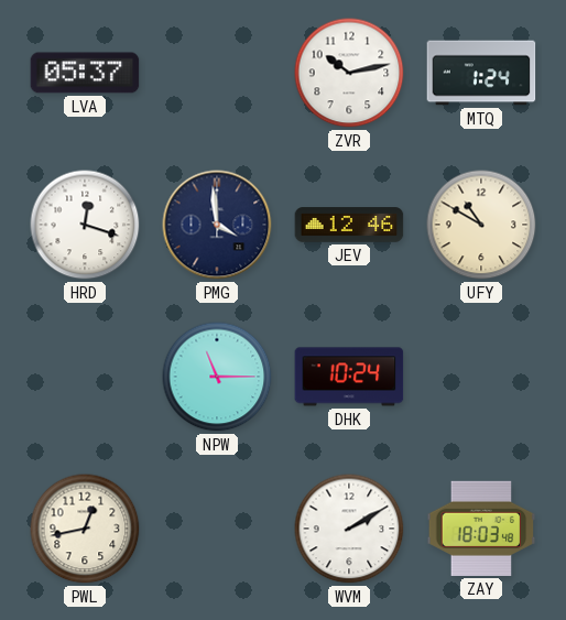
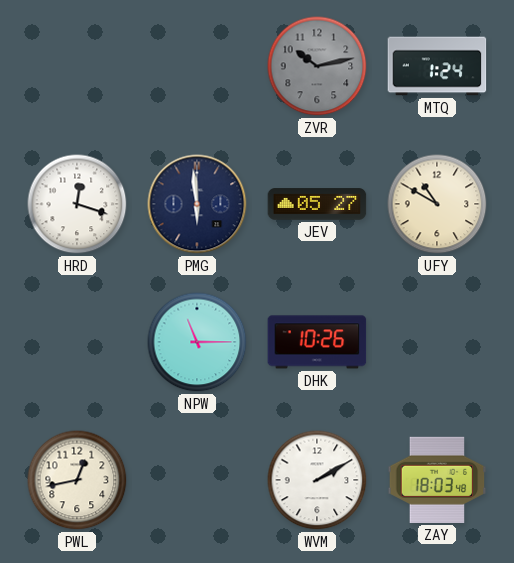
LVA: 05:37 -> none (85, 73)
ZVR dial: white -> grey (317, 66)
PMG: 3:59 -> 5:59 (197, 204)
JEV: 12:46 -> 05:27 (317, 204)
DHK: 10:24 -> 10:26 (317, 342)
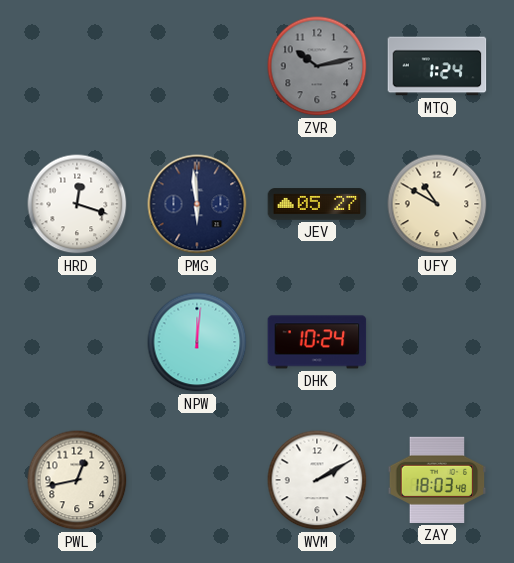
NPW: 11:15 -> 12:01 (197, 342)
DHK: 10:26 -> 10:24 (317, 342)
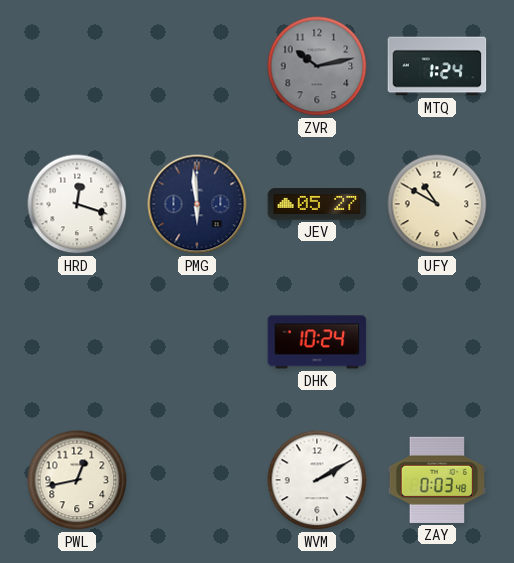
NPW: 12:01 -> none (197, 342)
ZAY: 18:03 -> 0:03 (437, 480)
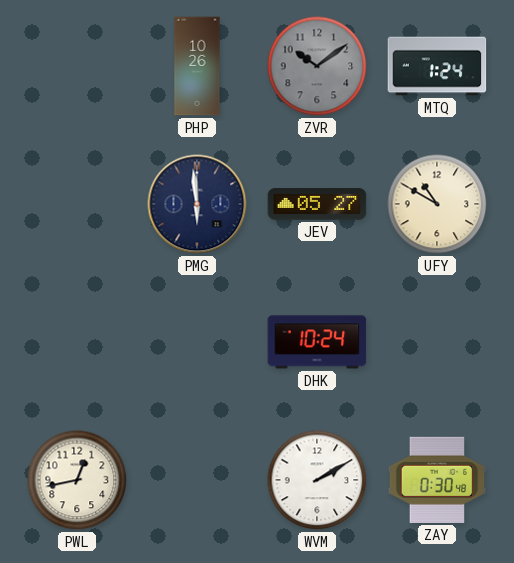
PHP: none -> 10:26 (197, 66)
ZVR: 10:13 -> 10:09 (317, 66)
HRD: 12:18 -> none (77, 204)
ZAY: 0:03 -> 0:30 (437, 480)
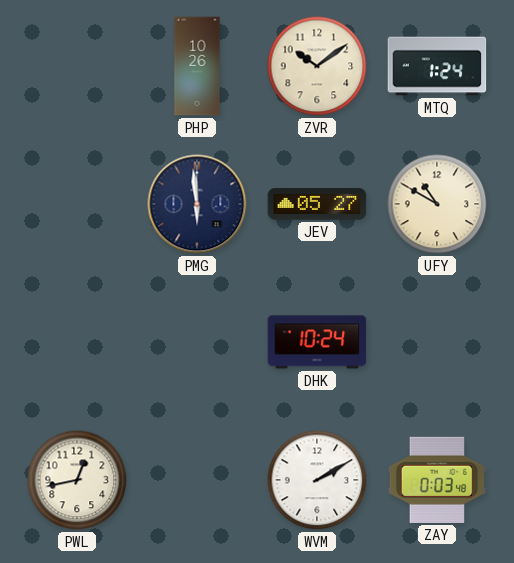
ZVR dial: grey -> cream (317, 66)
ZAY: 0:30 -> 0:03 (437, 480)
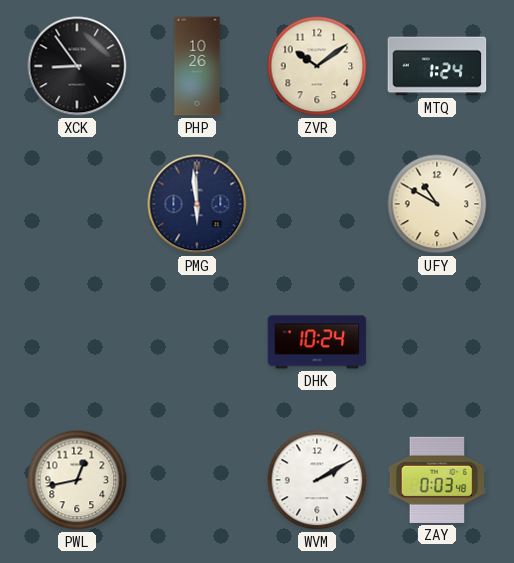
XCK: none -> 8:54 (77, 66)
JEV: 05:27 -> none (317, 204)
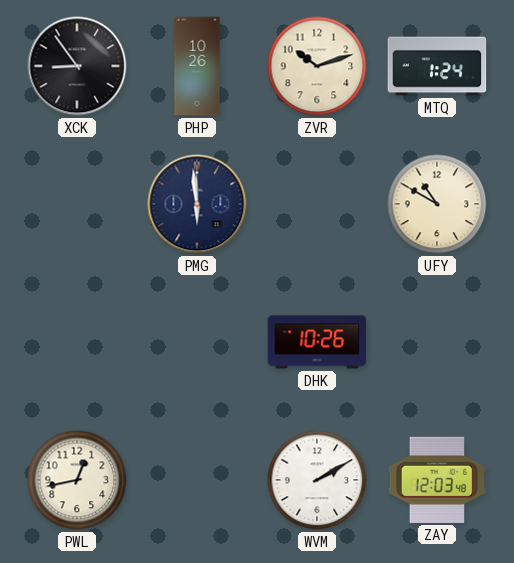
ZVR: 10:09 -> 10:12 (317, 66)
DHK: 10:24 -> 10:26 (317, 342)
ZAY: 0:03 -> 12:03 (437, 480)
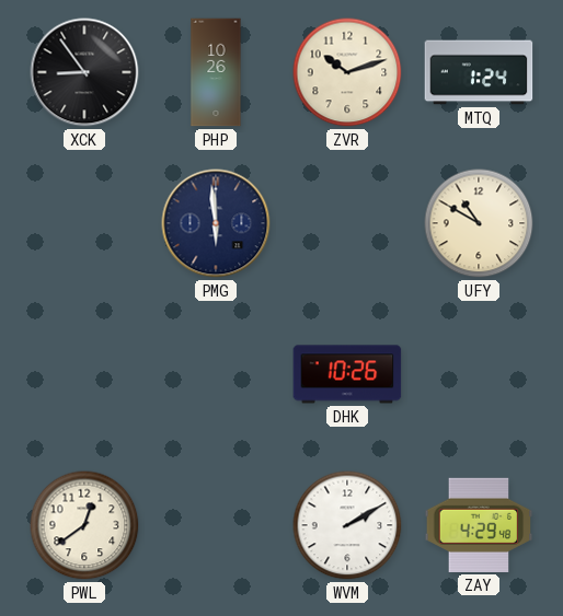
PWL: 12:43 -> 12:39 (84, 525)
ZAY: 12:03 -> 4:29 (479, 525)
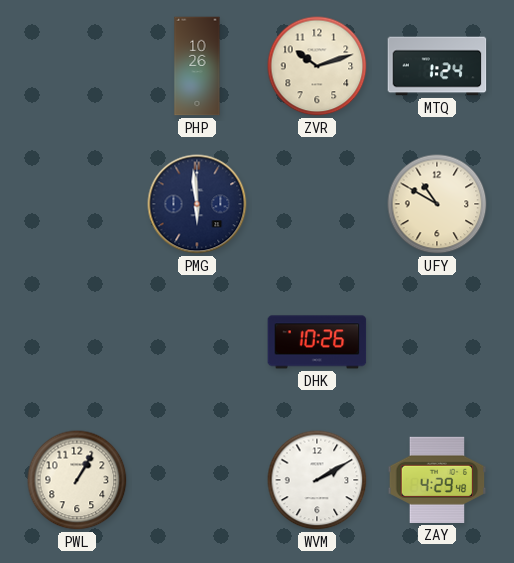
XCK: 8:54 -> none (84, 72)
PWL: 12:39 -> 1:05 (77, 480)
